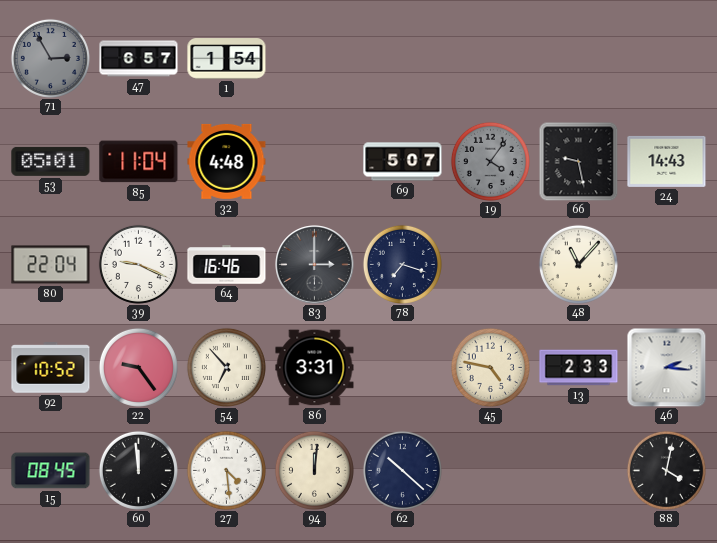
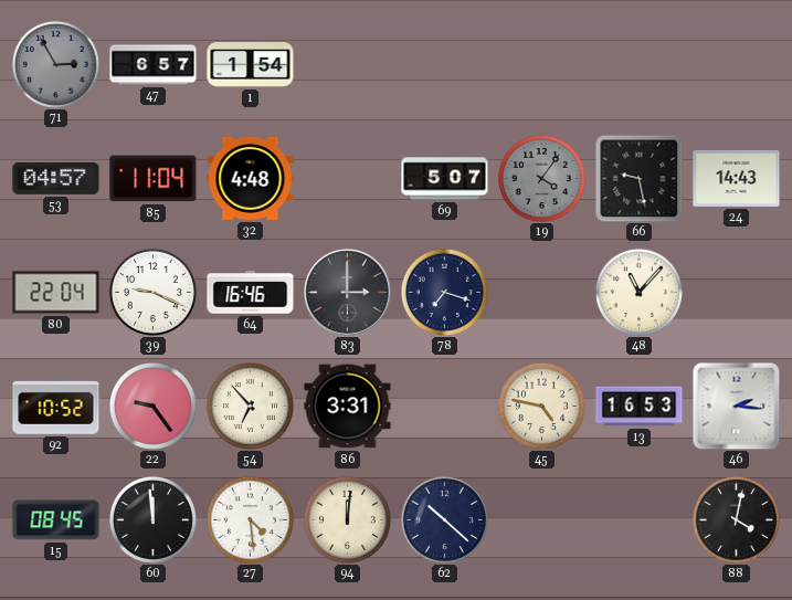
53: 05:01 -> 04:57 (56, 178)
13: 2:33 -> 16:53 (640, 407)
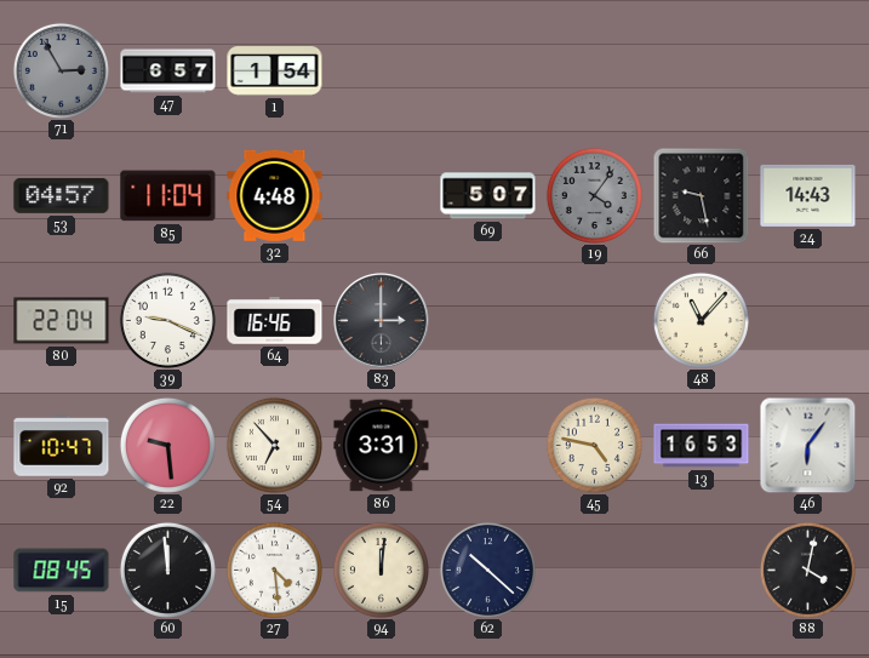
78: 7:18 -> none (444, 292)
92: 10:52 -> 10:47 (62, 446)
22: 9:24 -> 9:29 (167, 445)
46: 2:16 -> 6:06 (807, 445)
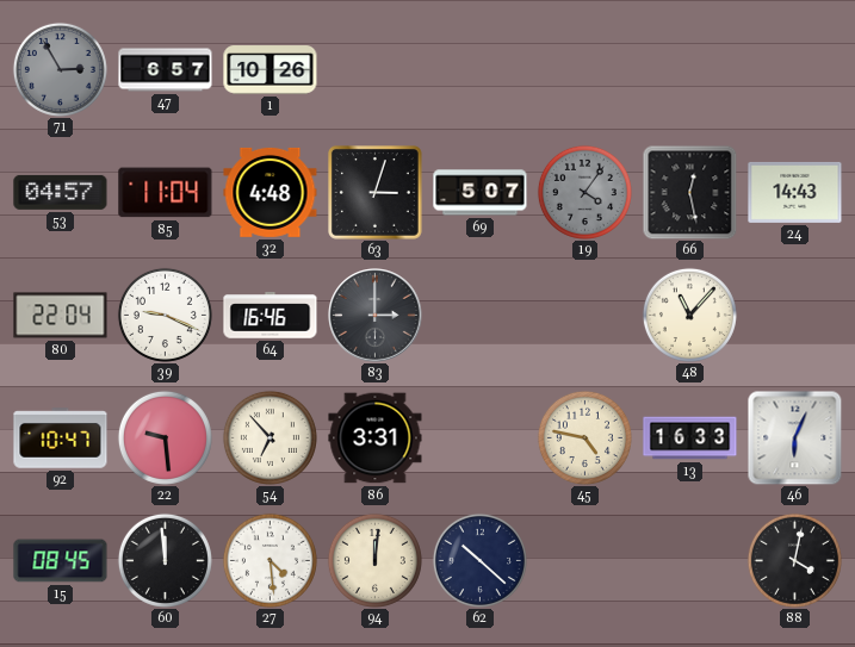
1: 1:54 -> 10:26 (271, 70)
63: none -> 3:03 (376, 193)
66: 9:28 -> 12:28 (689, 192)
13: 16:53 -> 16:33 (690, 438)
46: 6:06 -> 6:04 (794, 437)
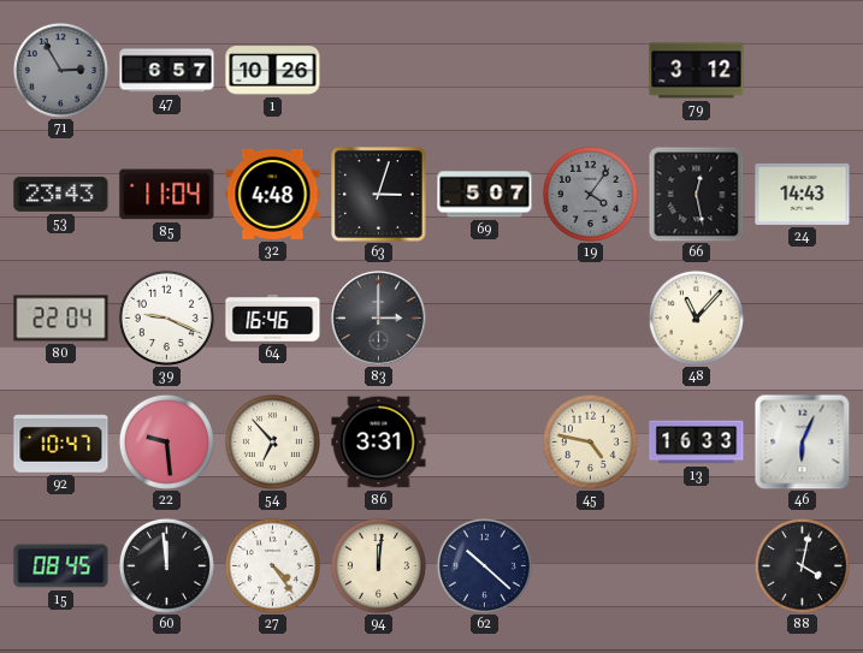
79: none -> 3:12 (697, 71)
53: 04:57 -> 23:43 (61, 194)
27: 4:29 -> 4:24 (272, 565)
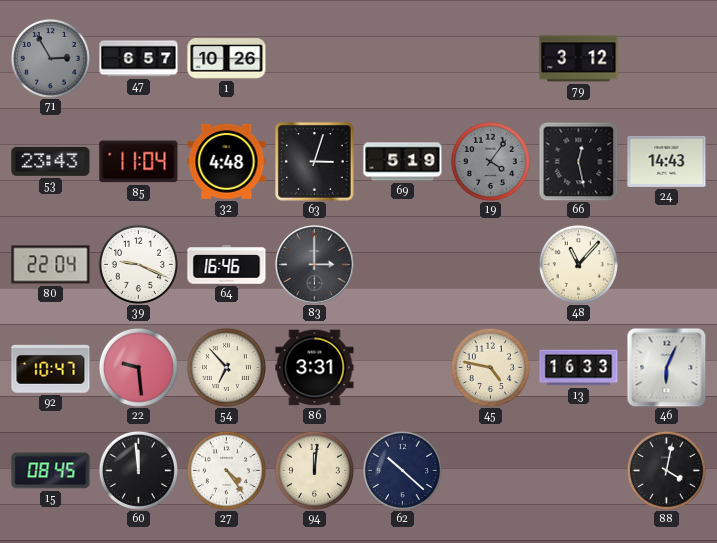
69: 5:07 -> 5:19 (403, 162)
